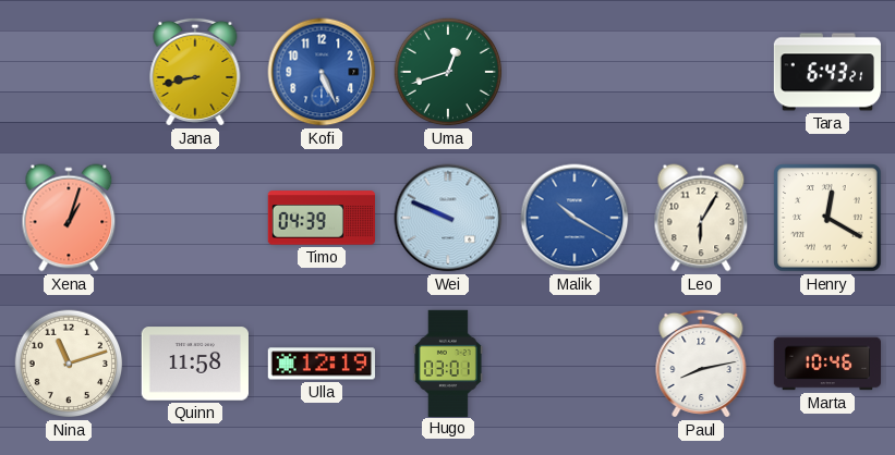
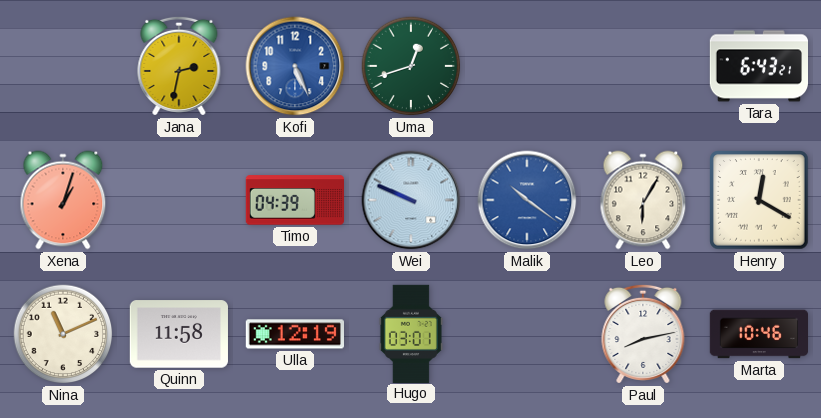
Jana: 8:43 -> 2:32 (179, 66)
Malik: 10:20 -> 10:21 (527, 200)
Nina: 11:12 -> 11:11 (63, 334)
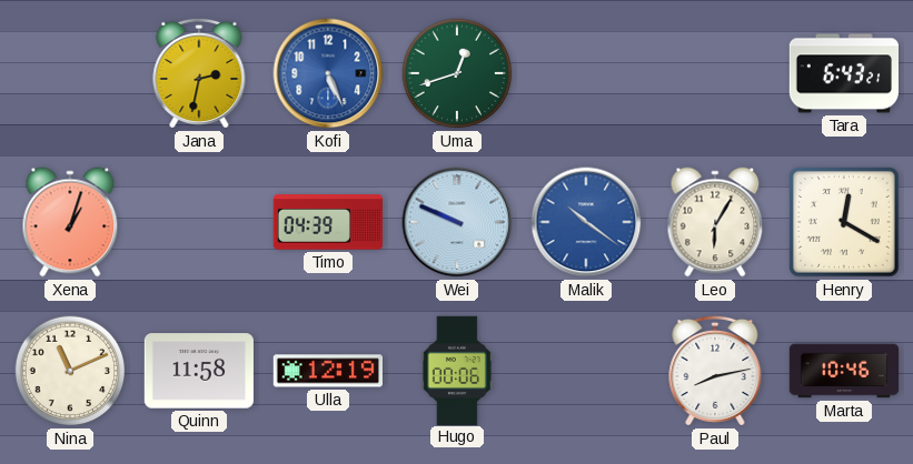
Hugo: 03:01 -> 00:06 (457, 370)
